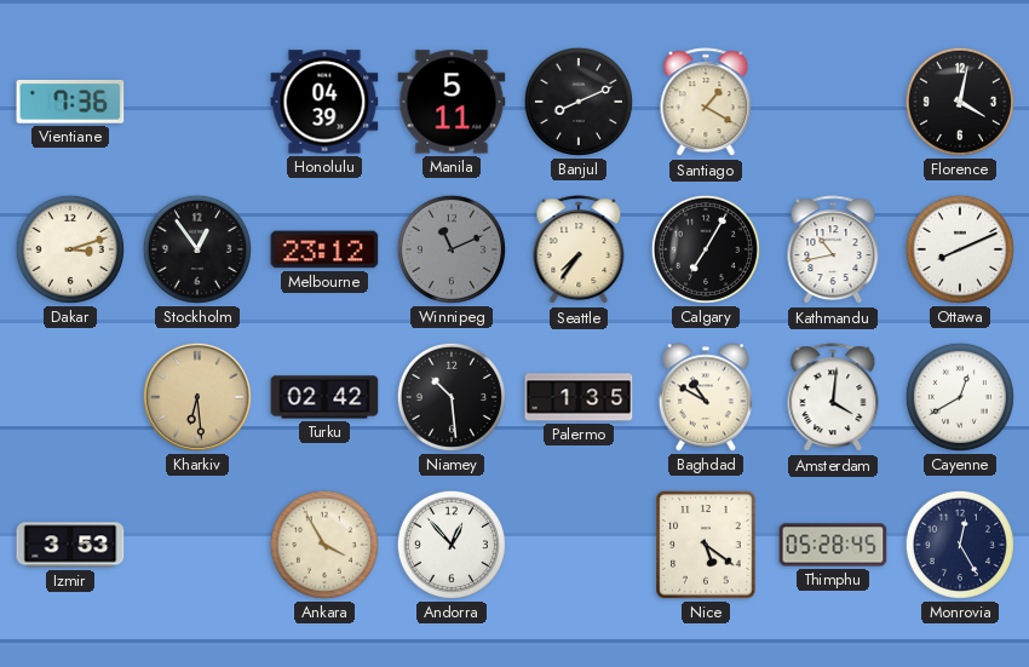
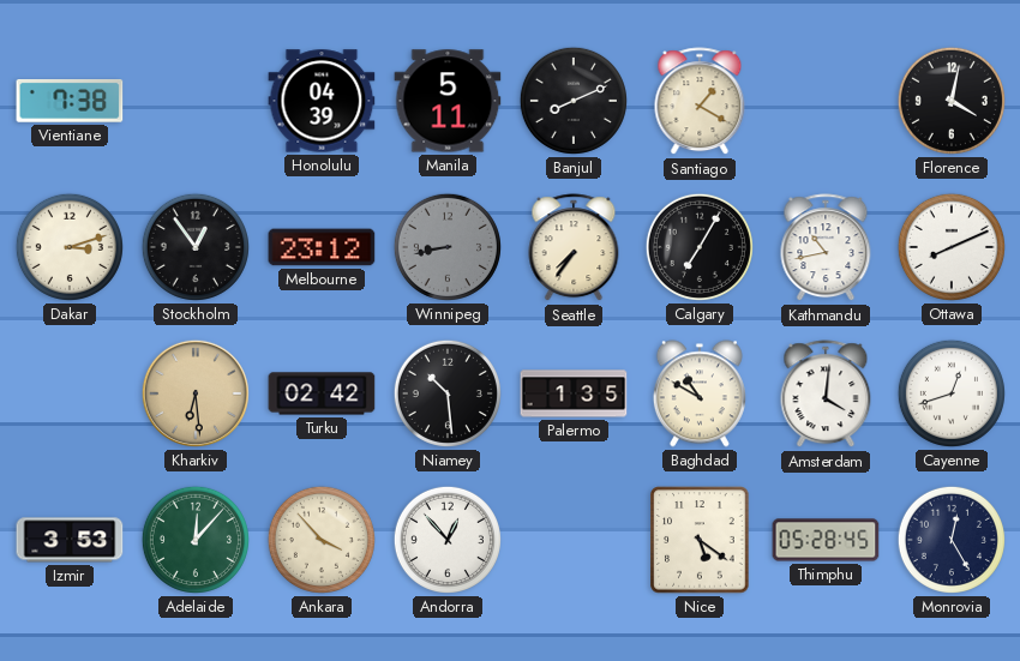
Vientiane: 7:36 -> 7:38 (70, 102)
Winnipeg: 11:11 -> 8:43 (448, 247)
Cayenne: 12:40 -> 12:42 (952, 393)
Adelaide: none -> 12:07 (196, 540)
Ankara: 3:55 -> 3:53 (322, 540)
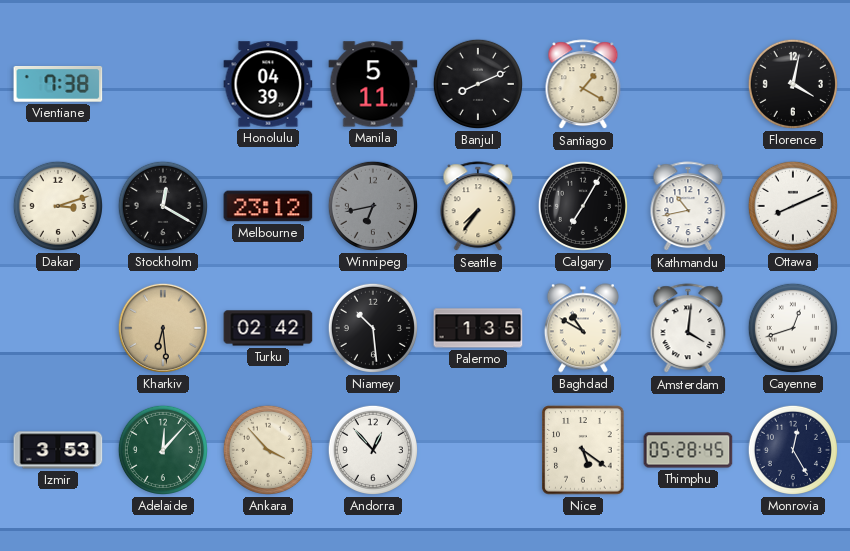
Stockholm: 12:54 -> 12:20 (163, 206)
Winnipeg: 8:43 -> 6:43 (373, 206)
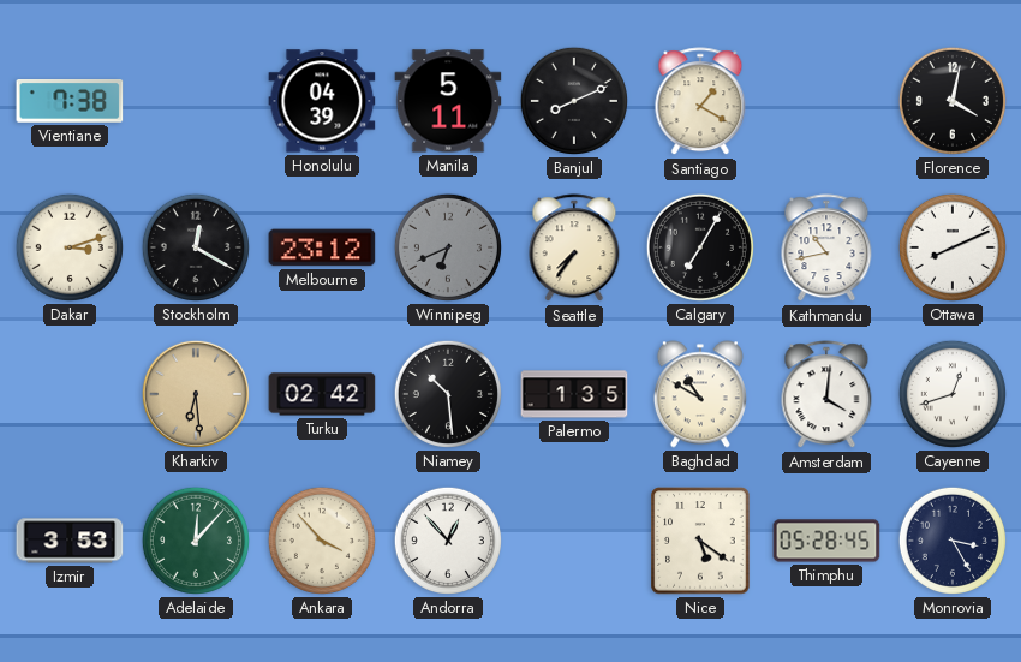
Winnipeg: 6:43 -> 6:41 (448, 247)
Monrovia: 12:25 -> 3:25 (953, 541)
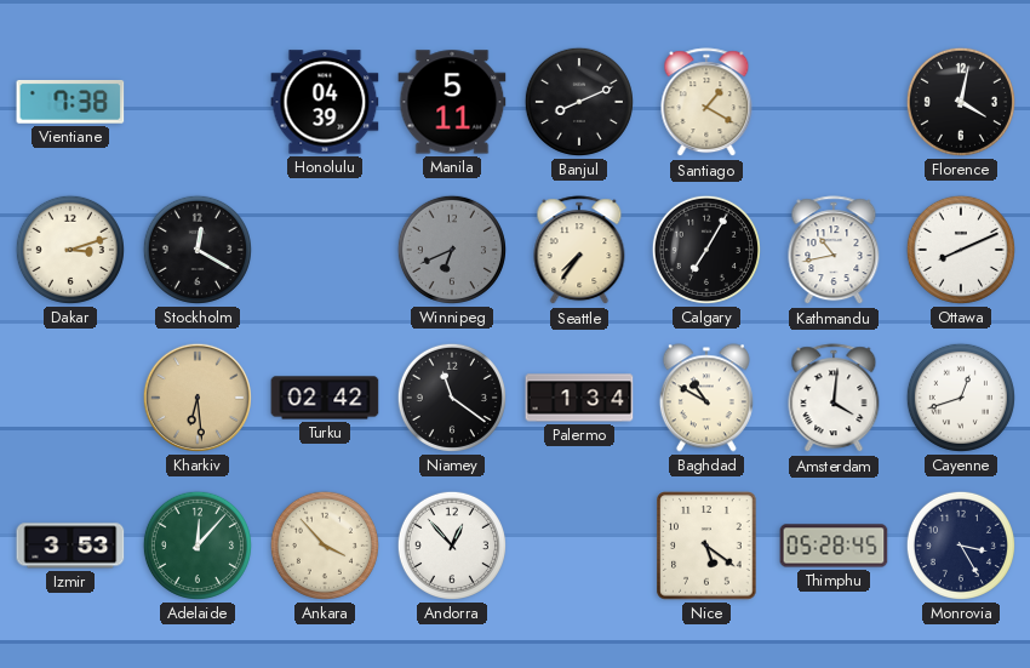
Melbourne: 23:12 -> none (322, 247)
Niamey: 10:29 -> 11:21 (452, 398)
Palermo: 1:35 -> 1:34 (579, 398)
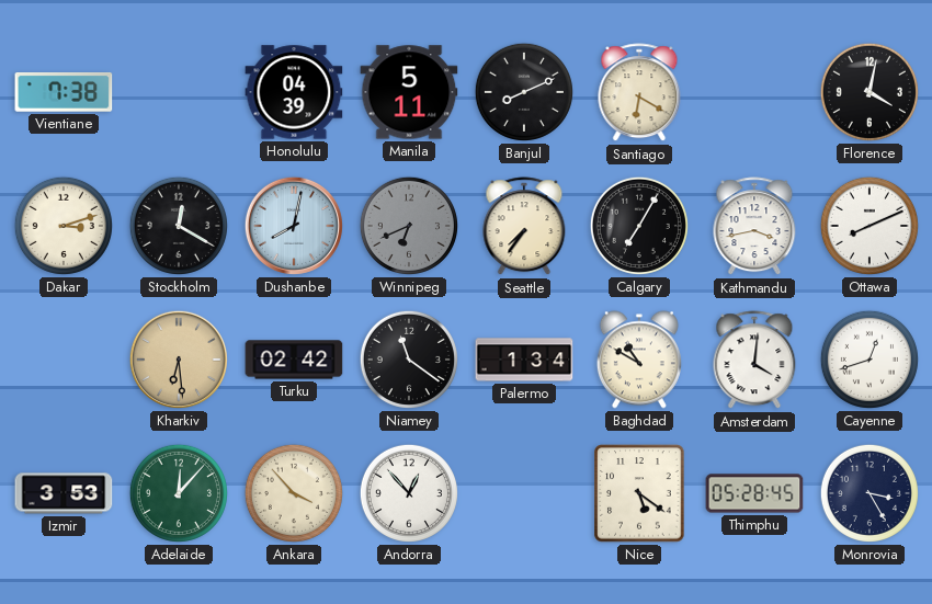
Santiago: 1:20 -> 6:20 (639, 93)
Dushanbe: none -> 8:02 (294, 226)
Kathmandu: 10:43 -> 3:43 (754, 227)
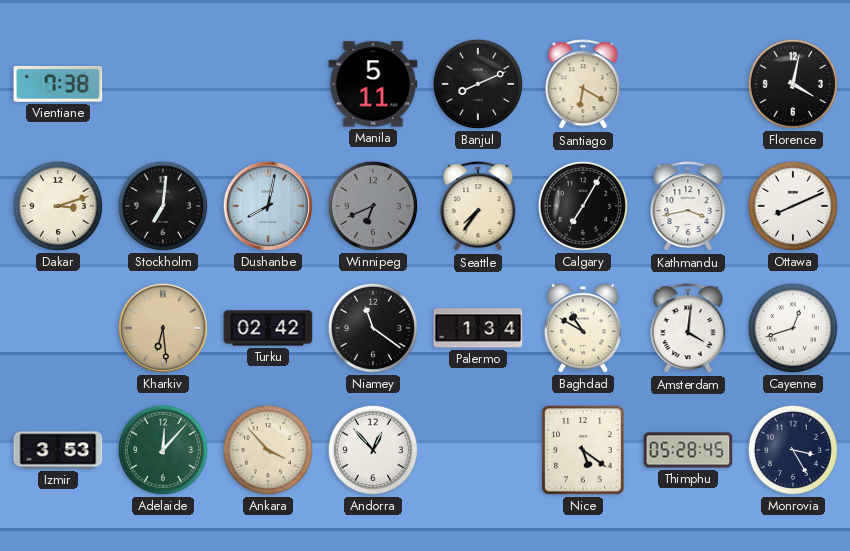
Honolulu: 04:39 -> none (294, 92)
Stockholm: 12:20 -> 7:01 (163, 206)
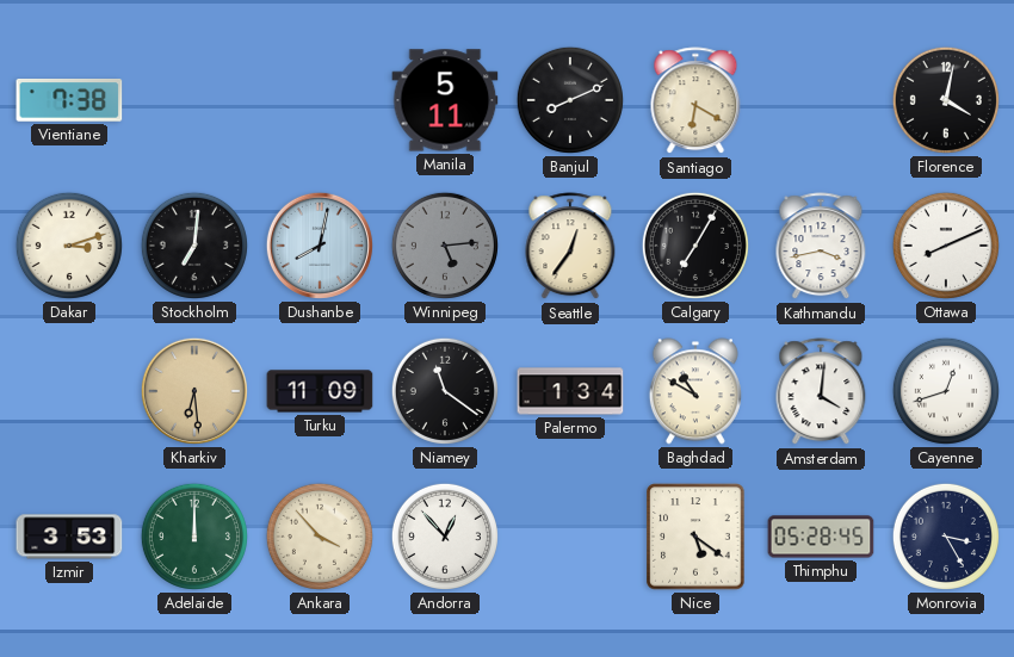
Winnipeg: 6:41 -> 5:14 (445, 246)
Seattle: 7:36 -> 12:36 (570, 247)
Turku: 02:42 -> 11:09 (320, 391)
Adelaide: 12:07 -> 12:00 (194, 537)
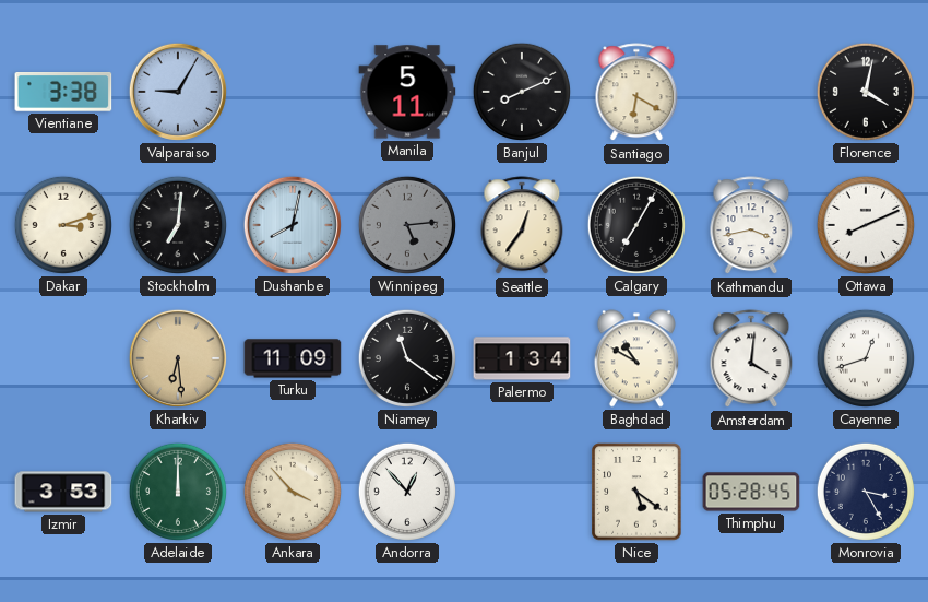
Vientiane: 7:38 -> 3:38 (63, 93)
Valparaiso: none -> 9:05 (178, 92)
